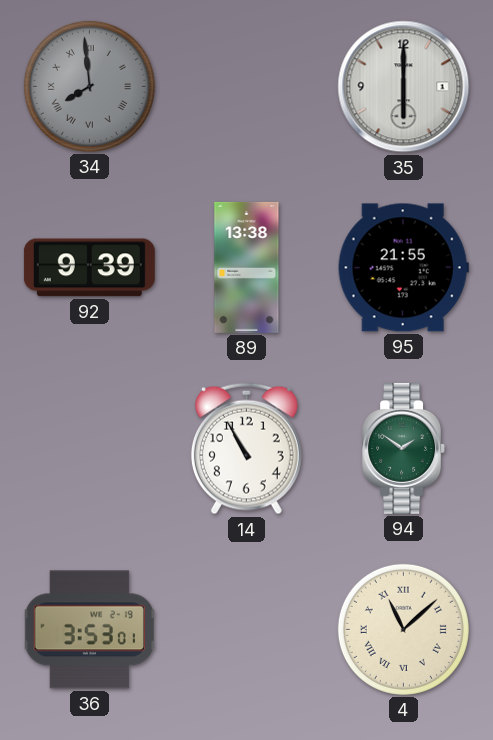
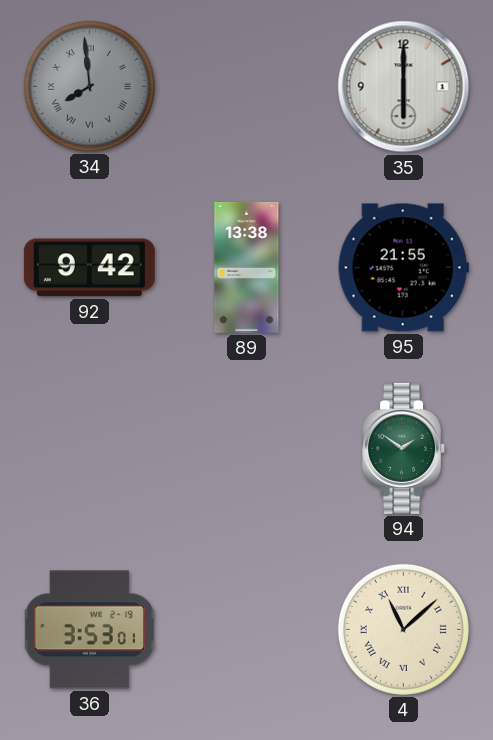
92: 9:39 -> 9:42 (89, 268)
14: 10:55 -> none (246, 449)
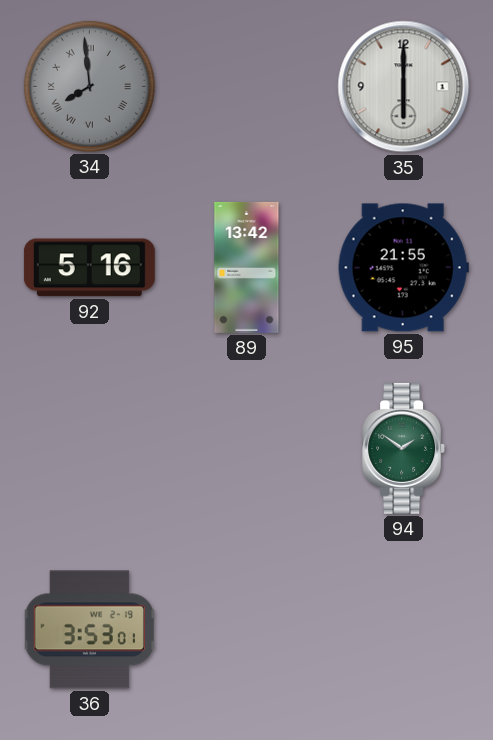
92: 9:42 -> 5:16 (89, 268)
89: 13:38 -> 13:42 (247, 267)
4: 11:08 -> none (403, 629)
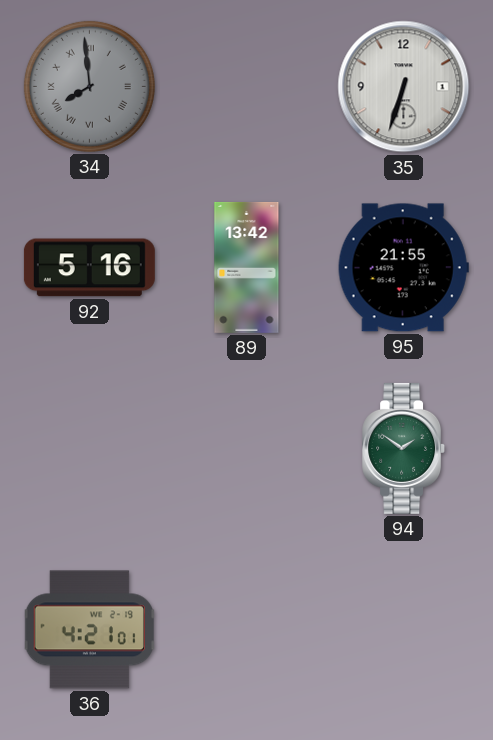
35: 6:00 -> 6:33 (404, 87)
36: 3:53 -> 4:21 (89, 630)
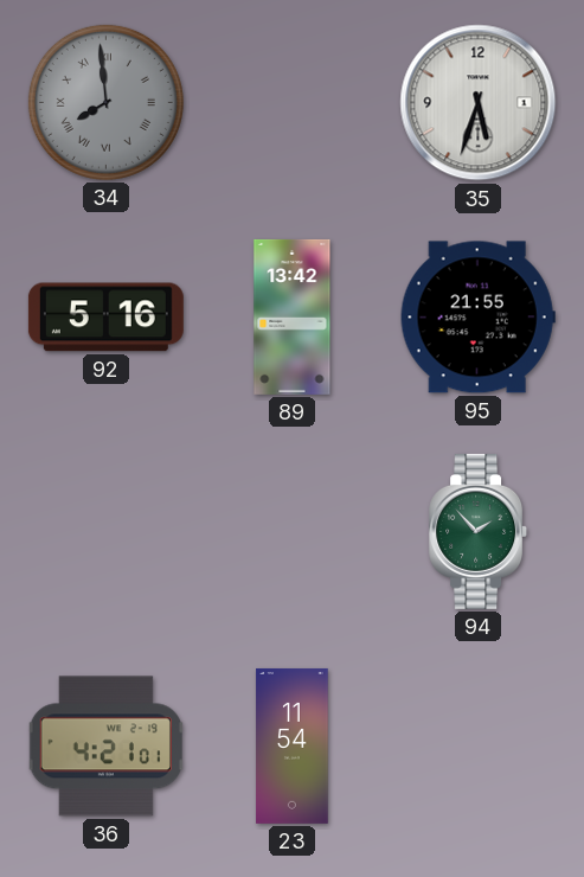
35: 6:33 -> 5:33 (479, 103)
94: 1:51 -> 1:53 (479, 531)
23: none -> 11:54 (293, 745)
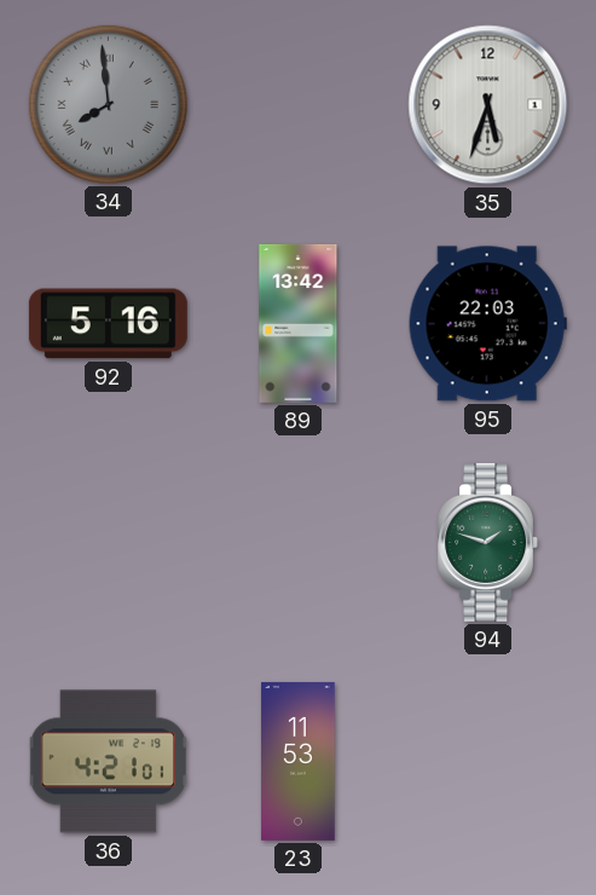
95: 21:55 -> 22:03 (487, 324)
94: 1:53 -> 1:48 (488, 542)
23: 11:54 -> 11:53 (299, 761)
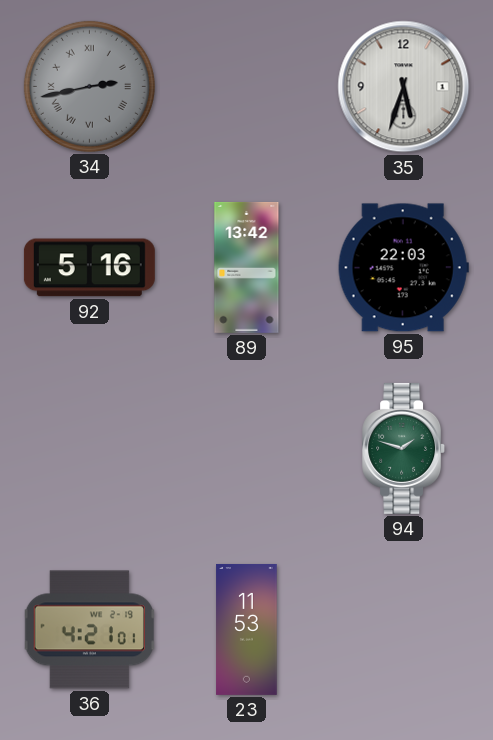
34: 7:59 -> 2:43 (89, 86)
